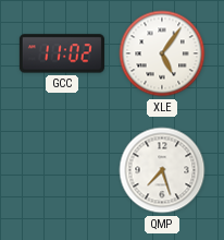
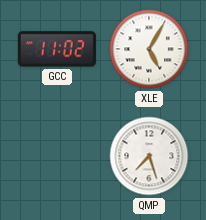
XLE: 5:06 -> 5:05 (149, 49)
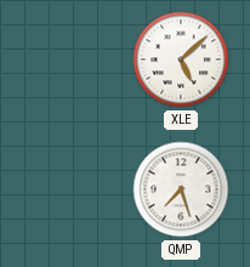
GCC: 11:02 -> none (57, 49)
XLE: 5:05 -> 5:08 (181, 59)
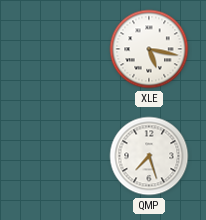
XLE: 5:08 -> 5:17 (149, 49)
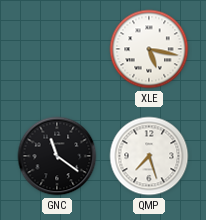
GNC: none -> 11:21 (57, 156)
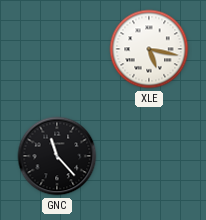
GNC: 11:21 -> 11:23 (57, 156)
QMP: 7:27 -> none (149, 156)
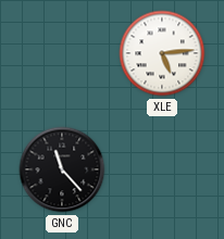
XLE: 5:17 -> 5:14 (162, 53)
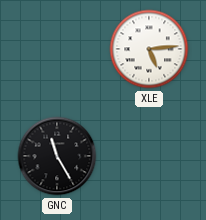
GNC: 11:23 -> 11:25 (57, 156)
